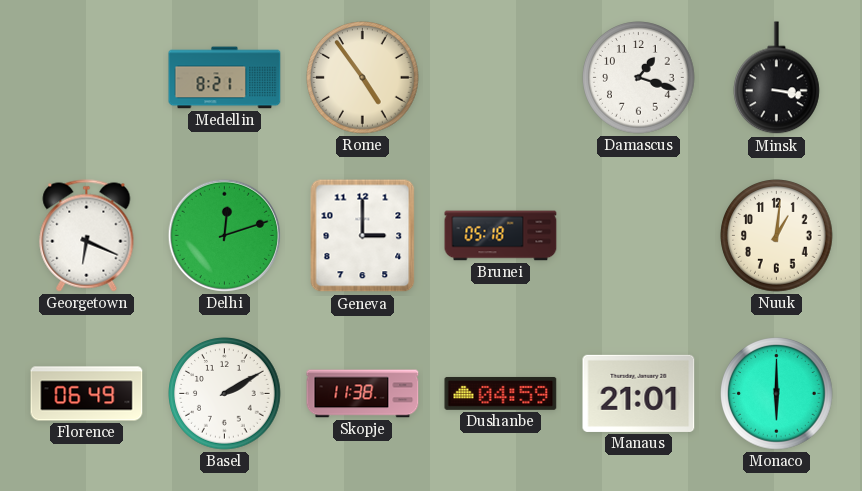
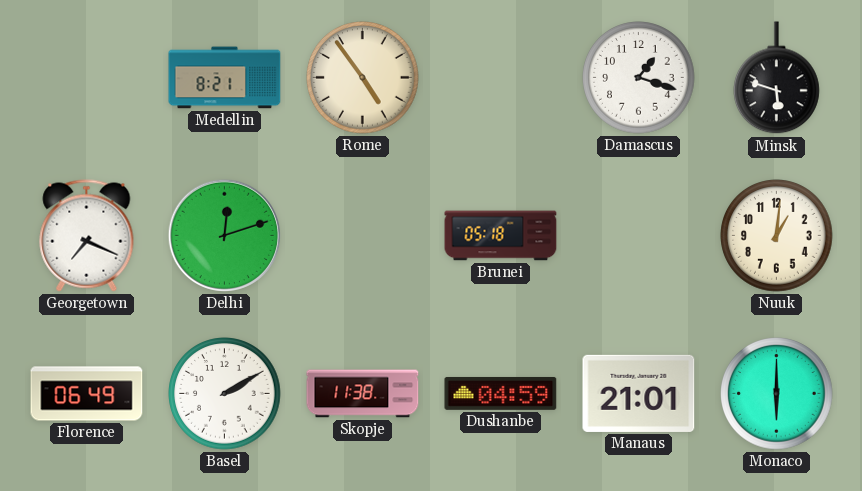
Minsk: 3:17 -> 5:48 (777, 78)
Georgetown: 6:19 -> 7:19 (87, 236)
Geneva: 3:00 -> none (363, 236)
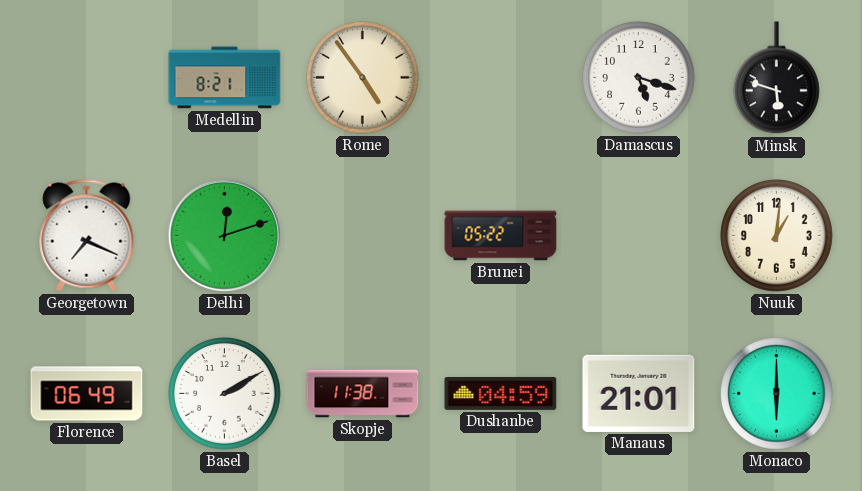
Damascus: 1:18 -> 5:18 (639, 78)
Brunei: 05:18 -> 05:22 (501, 236)
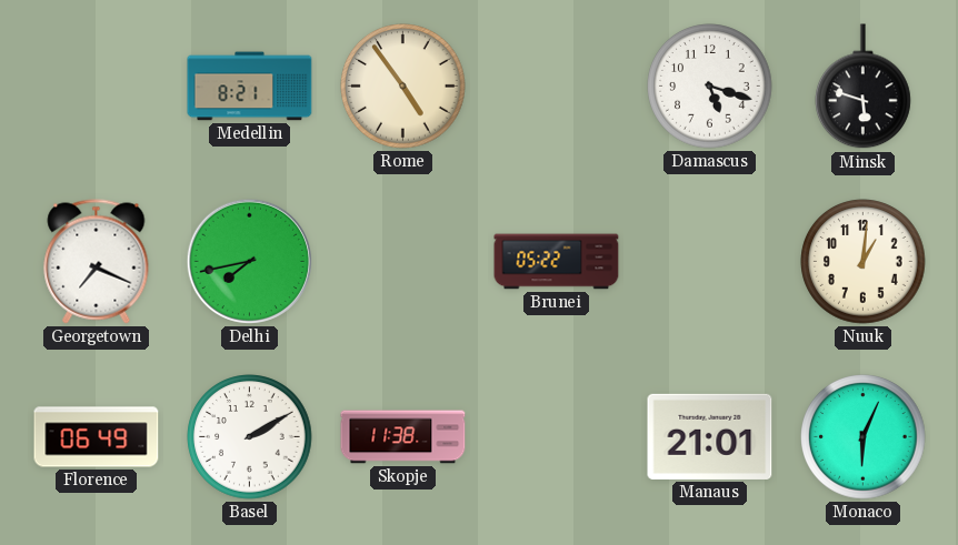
Delhi: 12:12 -> 7:43 (249, 261)
Dushanbe: 04:59 -> none (501, 393)
Monaco: 6:00 -> 6:04 (864, 437)
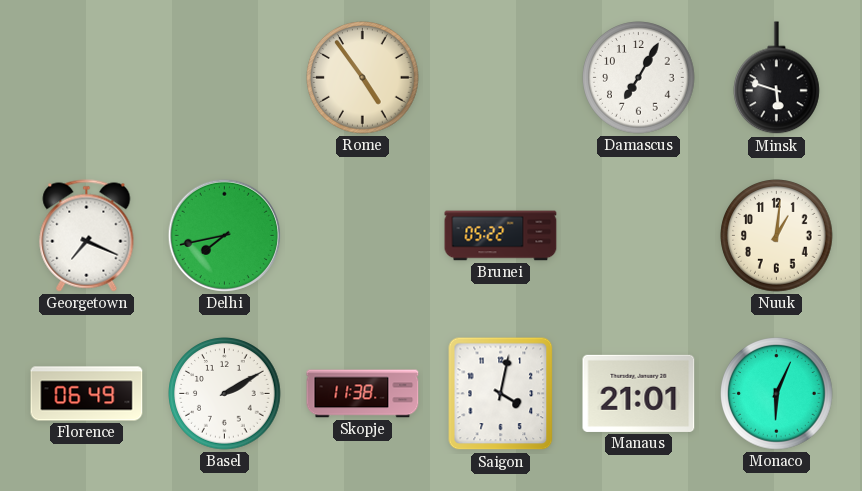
Medellin: 8:21 -> none (250, 87)
Damascus: 5:18 -> 7:05 (639, 78)
Saigon: none -> 4:02 (501, 394)
